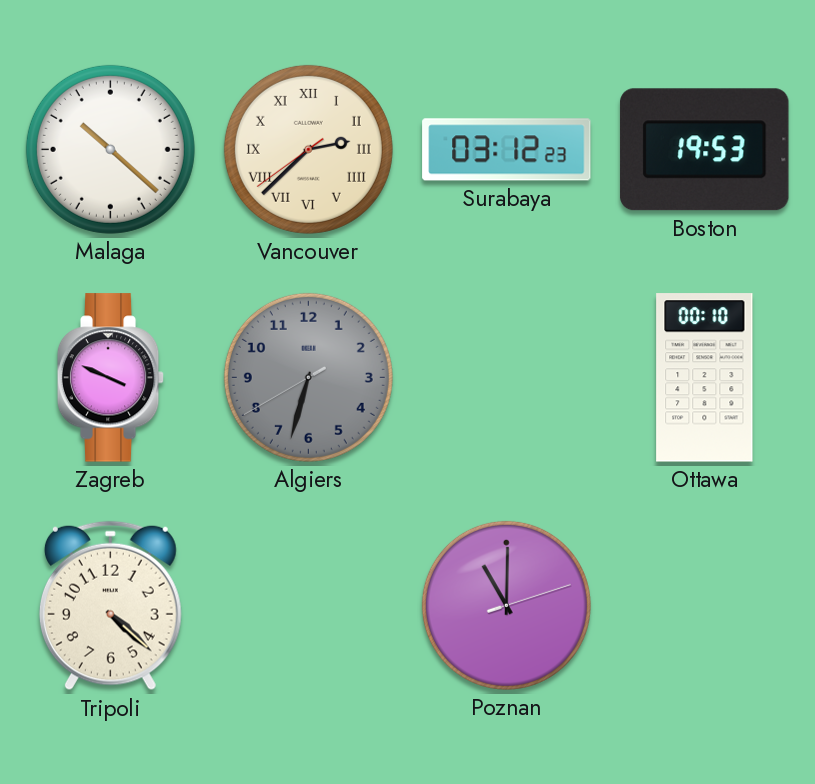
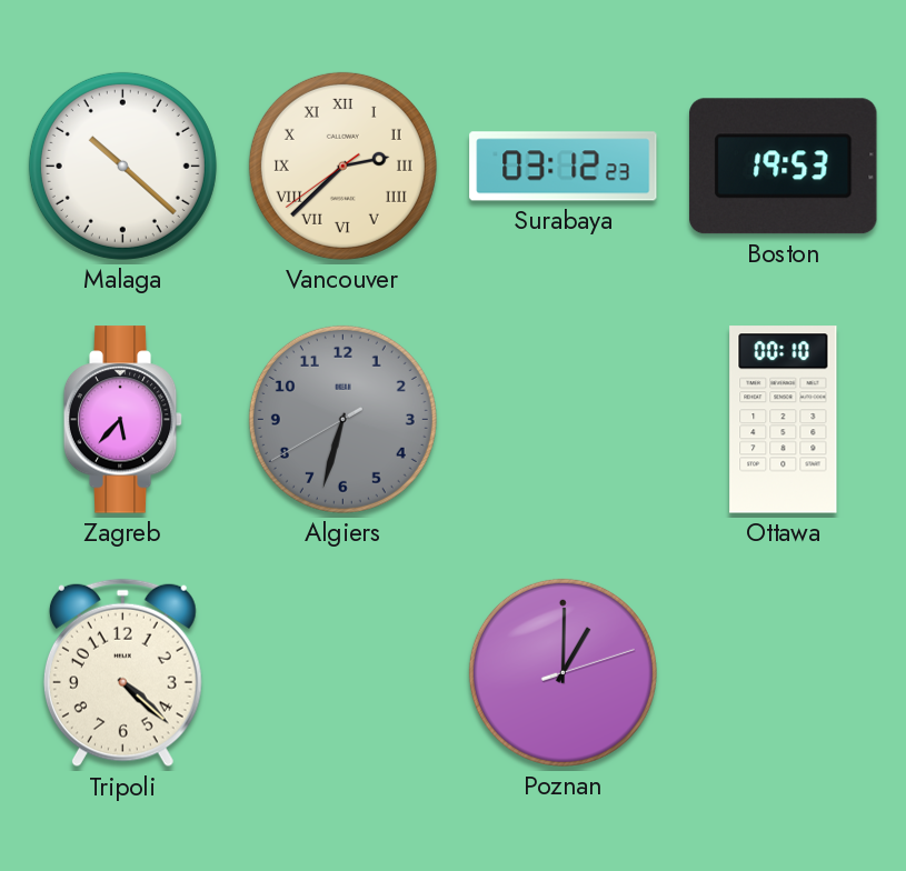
Zagreb: 3:49 -> 5:37 (123, 420)
Poznan: 11:00 -> 1:00 (562, 672)
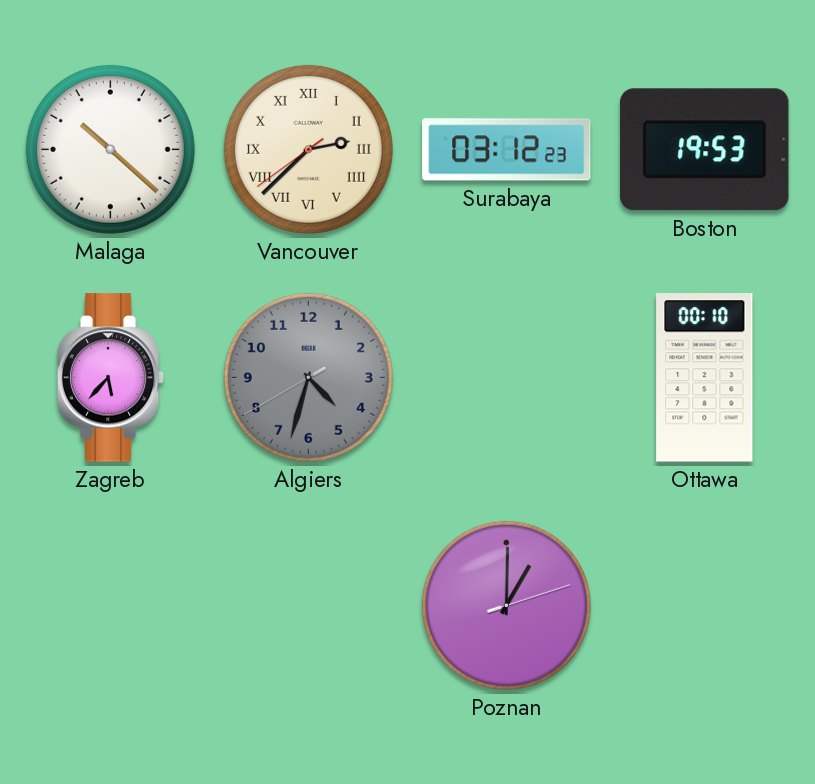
Algiers: 6:32 -> 4:32 (308, 377)
Tripoli: 4:22 -> none (122, 673)
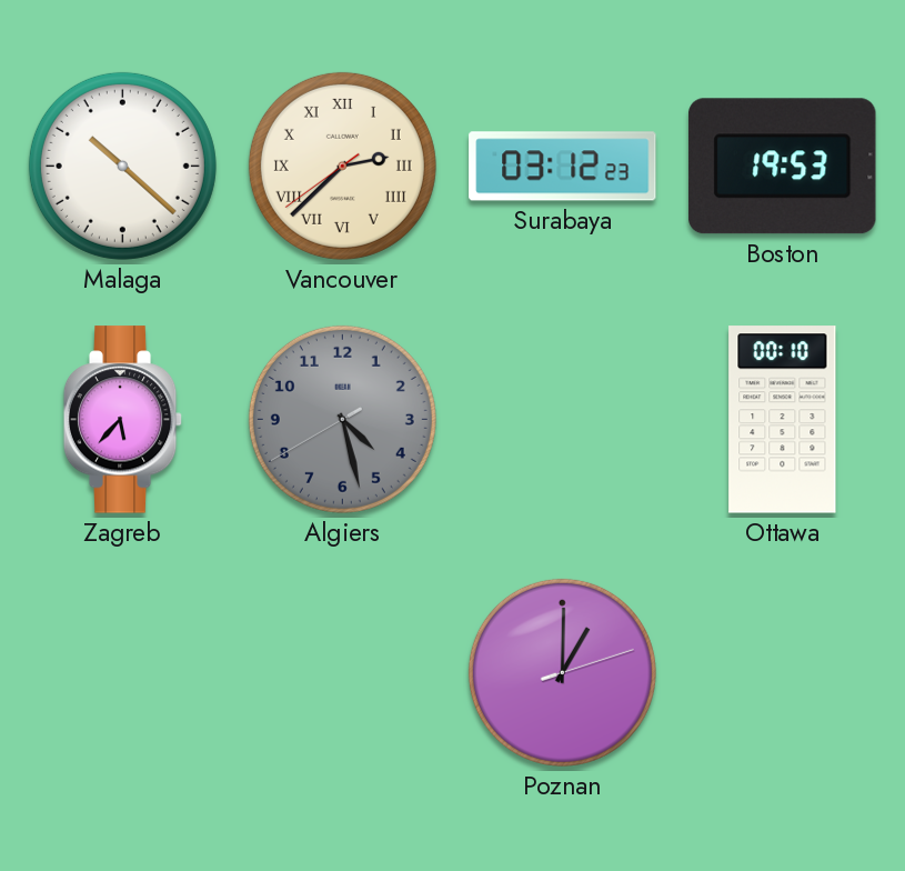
Algiers: 4:32 -> 4:27 (342, 419)
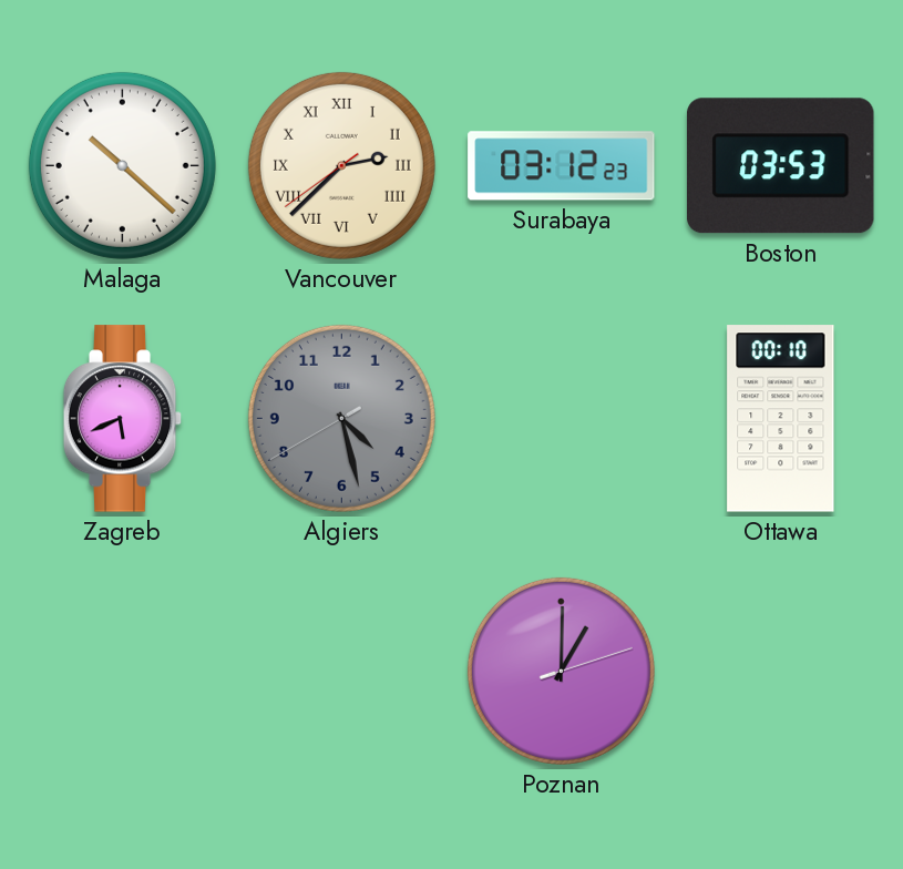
Boston: 19:53 -> 03:53 (781, 166)
Zagreb: 5:37 -> 5:41 (123, 419)
